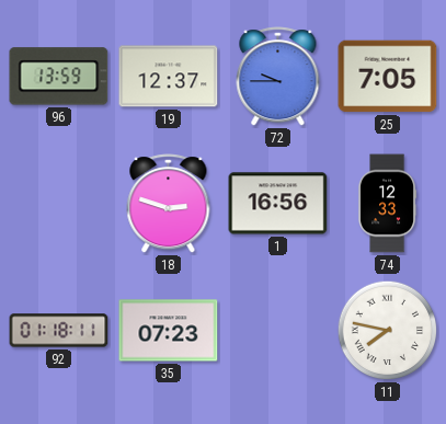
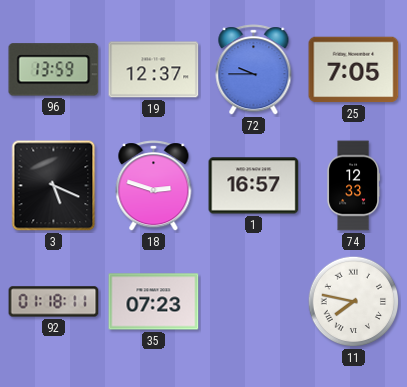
3: none -> 5:19 (54, 186)
1: 16:56 -> 16:57 (254, 186)
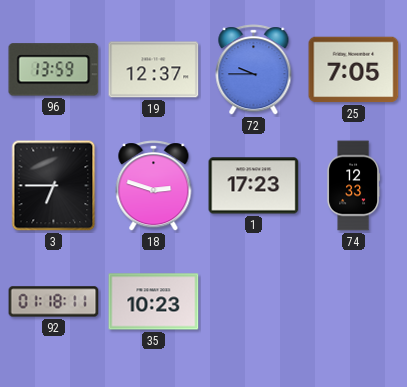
3: 5:19 -> 6:45 (54, 186)
1: 16:57 -> 17:23 (254, 186)
35: 07:23 -> 10:23 (154, 302)
11: 7:47 -> none (354, 302)
